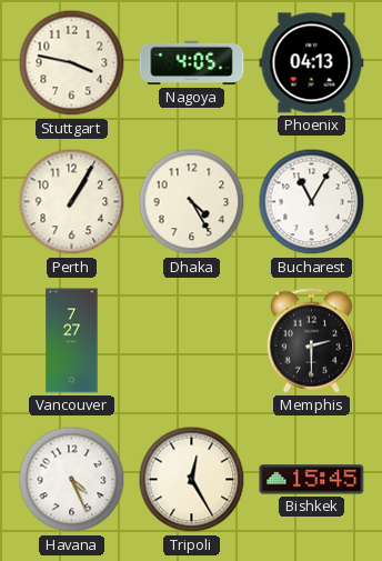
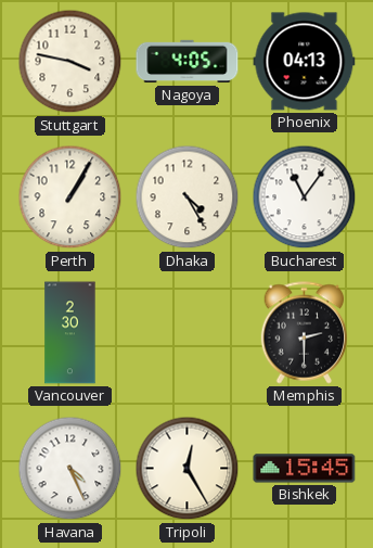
Bucharest: 11:05 -> 11:06 (305, 197)
Vancouver: 7:27 -> 2:30 (70, 333)
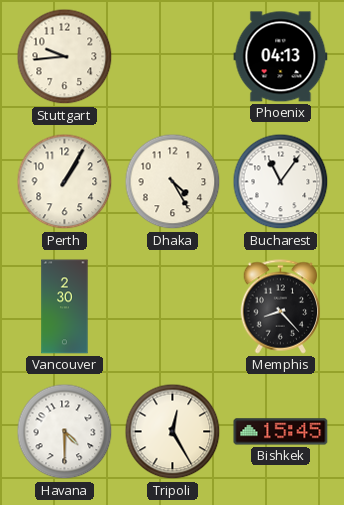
Stuttgart: 3:47 -> 9:44 (65, 57)
Nagoya: 4:05 -> none (188, 62)
Memphis: 2:30 -> 8:23 (281, 307)
Havana: 4:26 -> 4:30 (65, 432)
